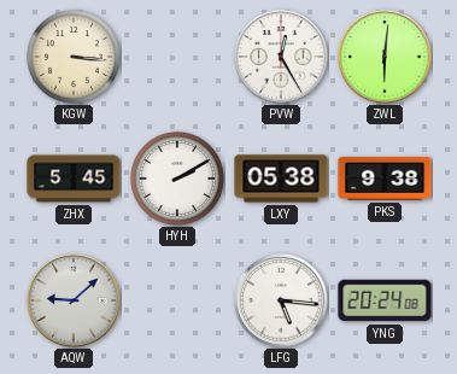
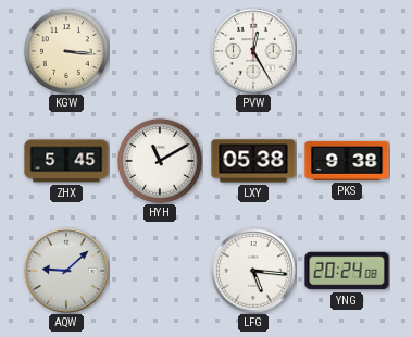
ZWL: 6:01 -> none (385, 57)
HYH: 2:10 -> 11:10 (160, 161)
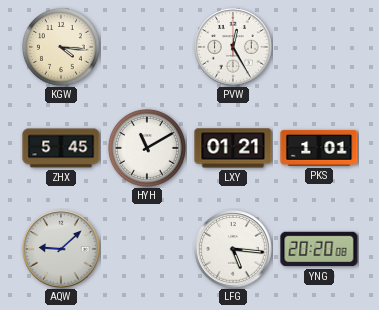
KGW: 3:16 -> 4:16 (61, 47)
LXY: 05:38 -> 01:21 (233, 148)
PKS: 9:38 -> 1:01 (319, 148)
YNG: 20:24 -> 20:20 (319, 249)
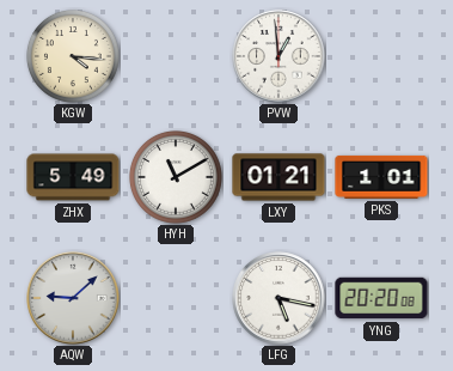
PVW: 12:25 -> 12:59 (278, 56)
ZHX: 5:45 -> 5:49 (73, 177)
LFG: 5:16 -> 5:17 (278, 298)
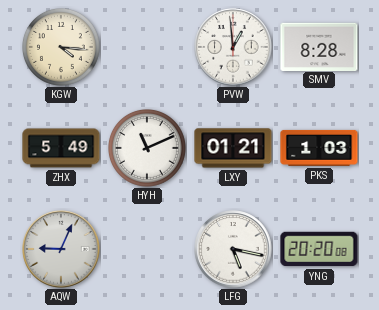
SMV: none -> 8:28 (319, 46)
HYH: 11:10 -> 11:11 (147, 148)
PKS: 1:01 -> 1:03 (319, 148)
AQW: 9:08 -> 9:04 (61, 249)
